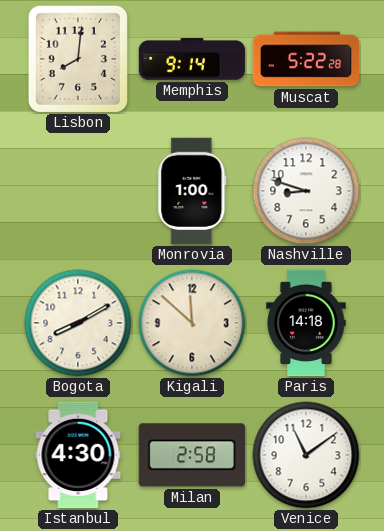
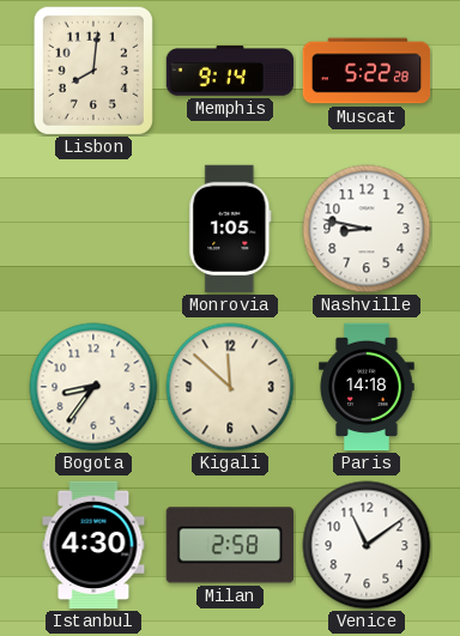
Monrovia: 1:00 -> 1:05 (230, 229)
Nashville: 8:48 -> 8:47 (367, 229)
Bogota: 8:10 -> 8:36 (93, 387)
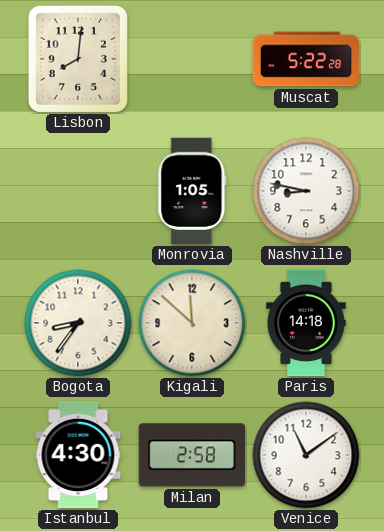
Memphis: 9:14 -> none (230, 71)
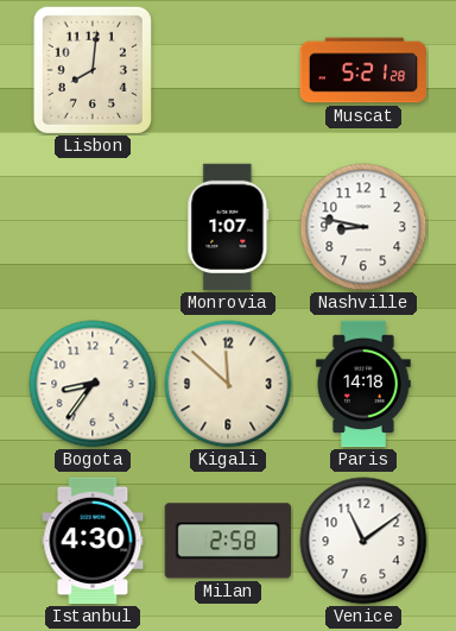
Muscat: 5:22 -> 5:21 (363, 70)
Monrovia: 1:05 -> 1:07 (228, 227)
